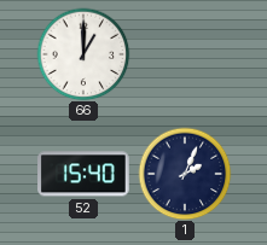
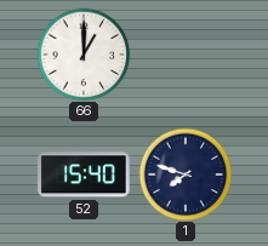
1: 2:04 -> 7:48 (186, 175)
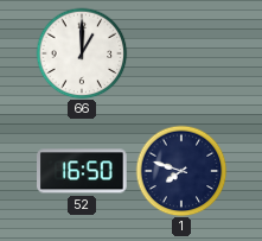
52: 15:40 -> 16:50 (83, 171)
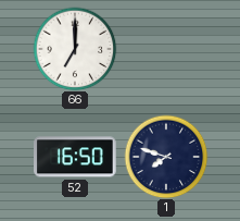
66: 1:00 -> 7:00 (75, 49)
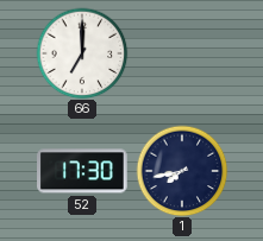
52: 16:50 -> 17:30 (83, 171)
1: 7:48 -> 7:43 (182, 171)
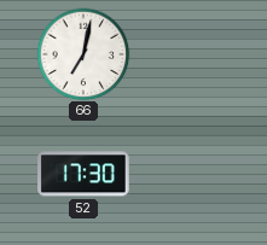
66: 7:00 -> 7:02 (83, 54)
1: 7:43 -> none (182, 171)
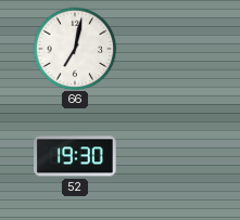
52: 17:30 -> 19:30 (76, 156)
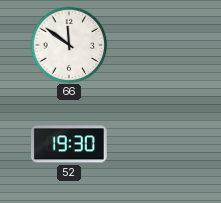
66: 7:02 -> 11:51 (69, 45)
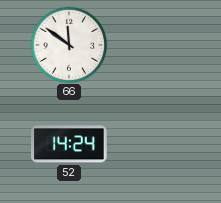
52: 19:30 -> 14:24 (70, 144)
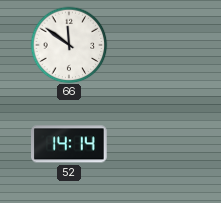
52: 14:24 -> 14:14 (70, 144)
